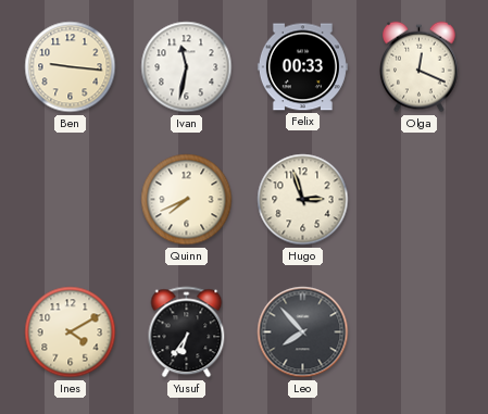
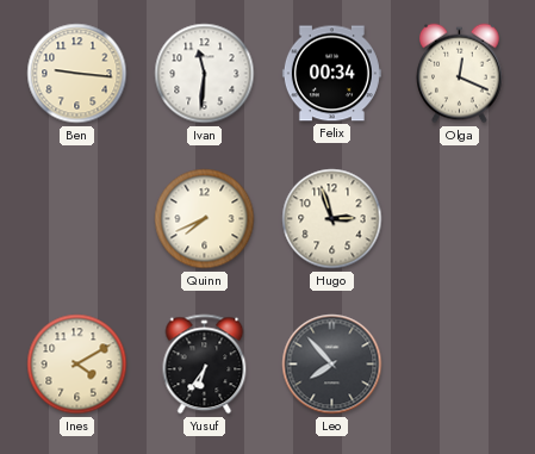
Ivan: 11:32 -> 11:31 (205, 74)
Felix: 00:33 -> 00:34 (331, 74)
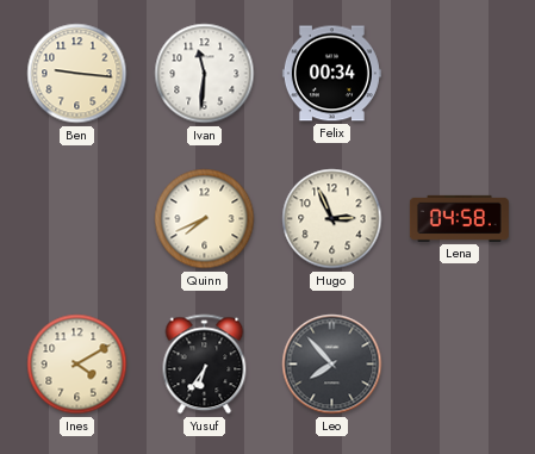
Olga: 12:19 -> none (460, 74)
Hugo: 2:57 -> 2:56 (332, 219)
Lena: none -> 04:58 (459, 218)
